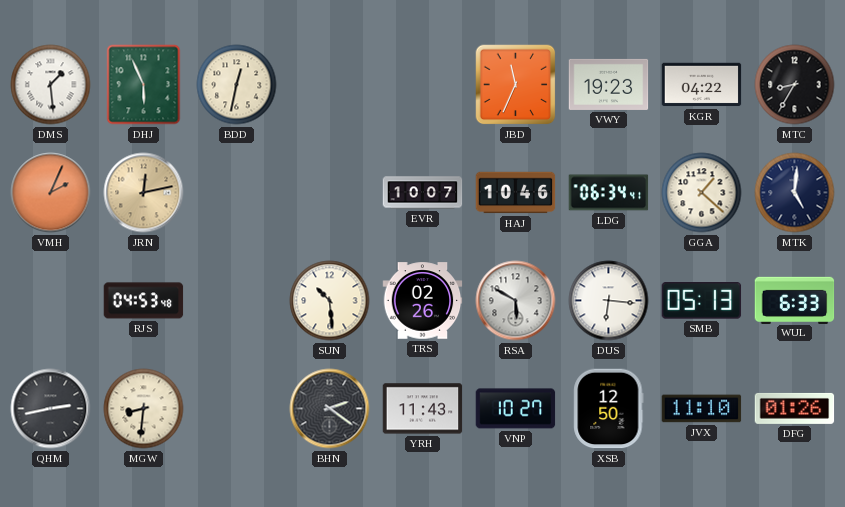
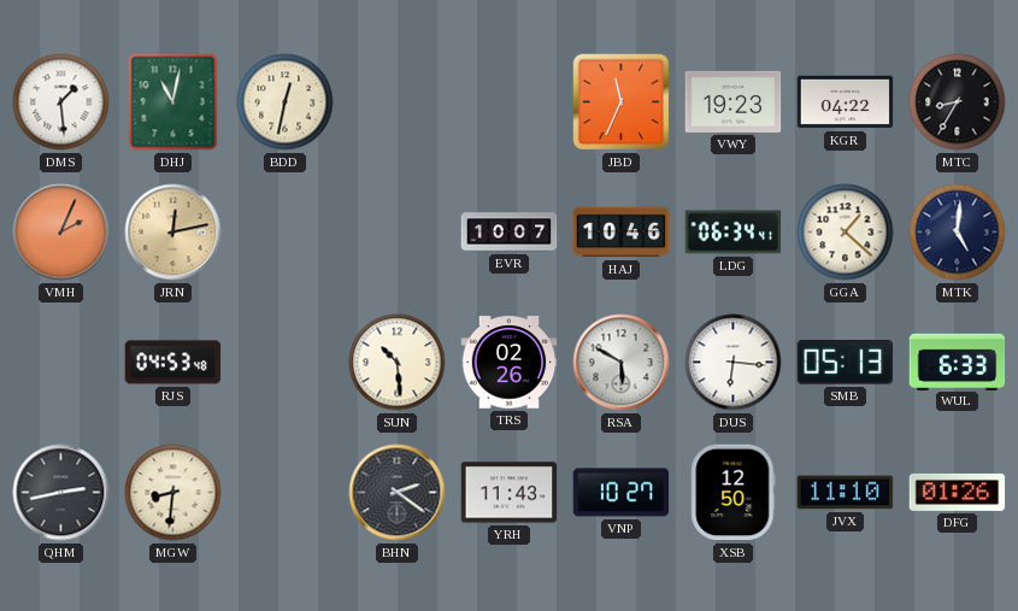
DHJ: 5:56 -> 11:02 (173, 102)
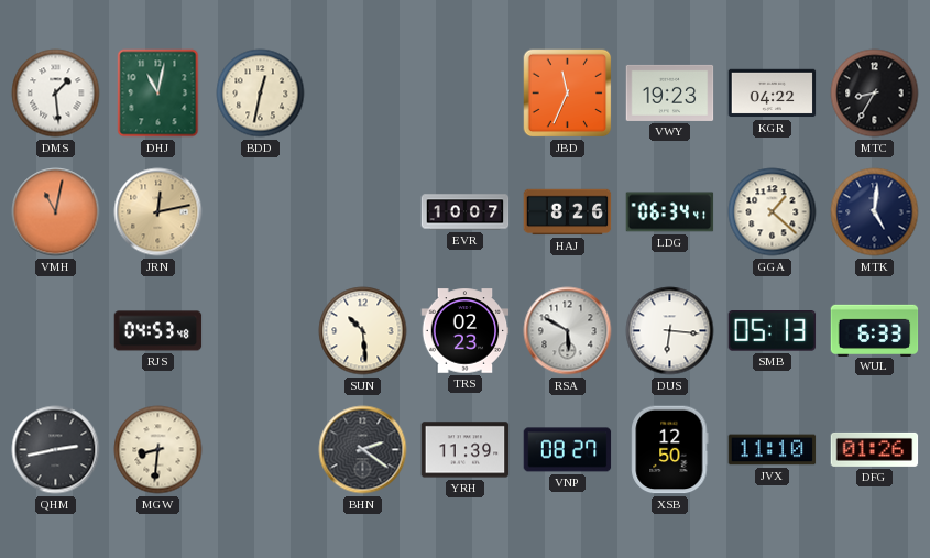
VMH: 2:04 -> 11:02 (56, 212)
HAJ: 10:46 -> 8:26 (568, 212)
TRS: 02:26 -> 02:23 (466, 331)
YRH: 11:43 -> 11:39 (466, 450)
VNP: 10:27 -> 08:27 (568, 450)
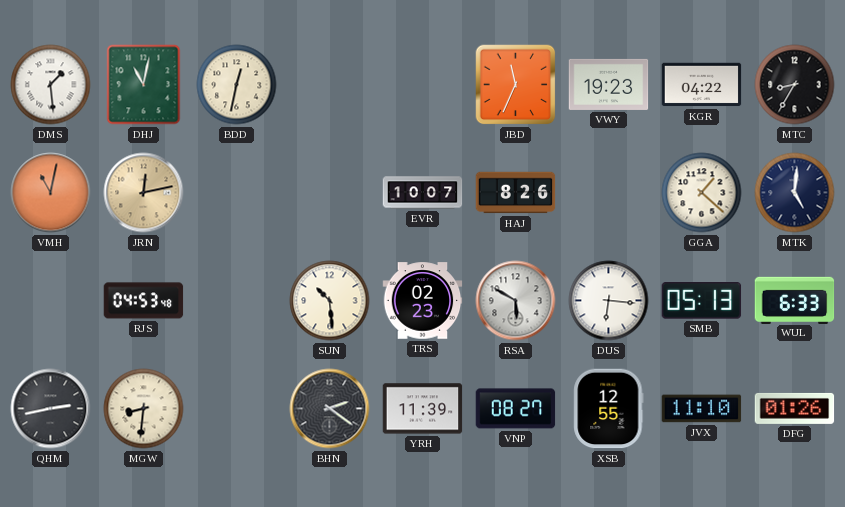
LDG: 06:34 -> none (670, 212)
XSB: 12:50 -> 12:55 (609, 409)
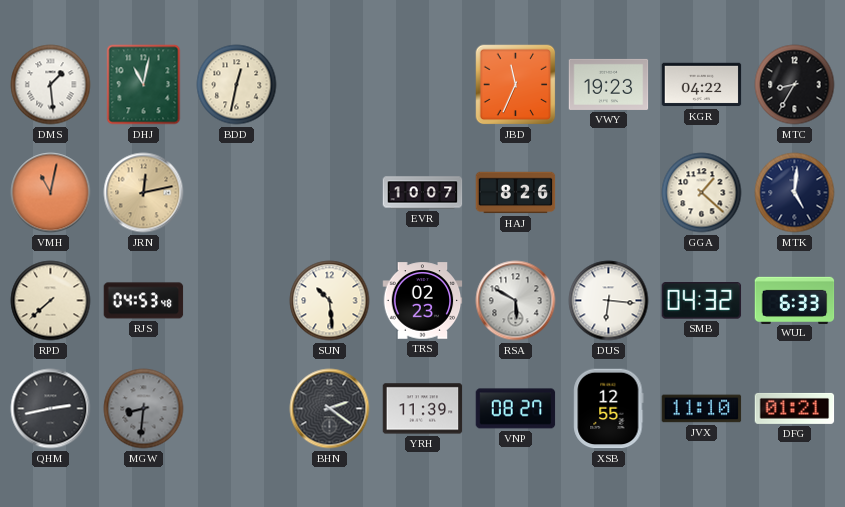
RPD: none -> 7:38 (51, 301)
SMB: 05:13 -> 04:32 (702, 301)
MGW dial: cream -> grey (144, 409)
DFG: 01:26 -> 01:21 (795, 408)
